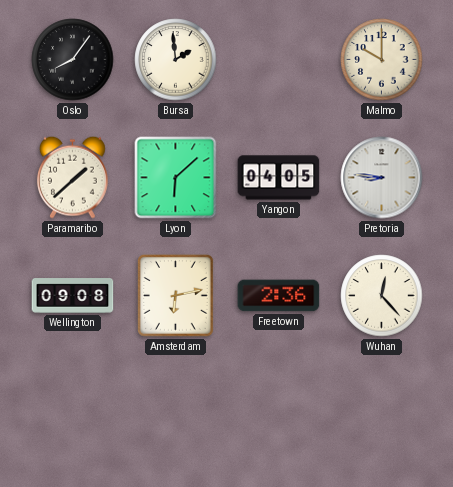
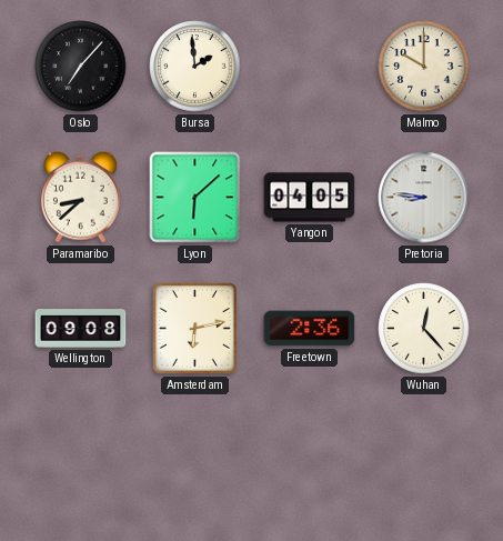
Oslo: 8:06 -> 7:07 (81, 67)
Paramaribo: 1:38 -> 8:38 (80, 197)
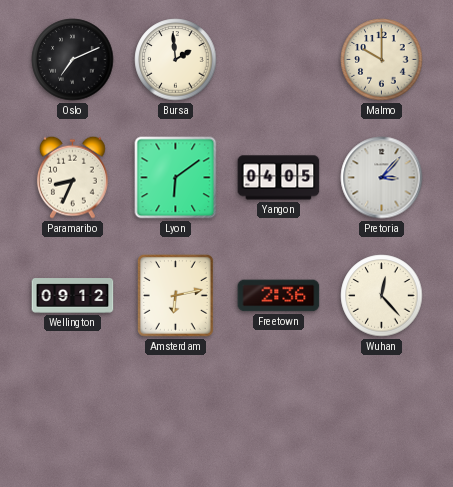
Oslo: 7:07 -> 7:11 (73, 60)
Paramaribo: 8:38 -> 8:34 (72, 177)
Lyon: 6:08 -> 6:09 (176, 178)
Pretoria: 8:46 -> 3:07 (382, 178)
Wellington: 09:08 -> 09:12 (73, 296)
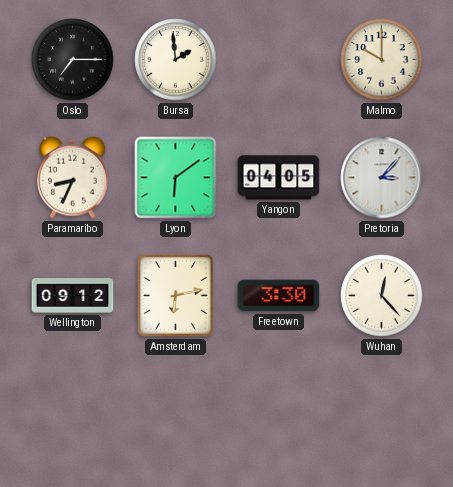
Oslo: 7:11 -> 7:15 (73, 60)
Freetown: 2:36 -> 3:30 (279, 296)
